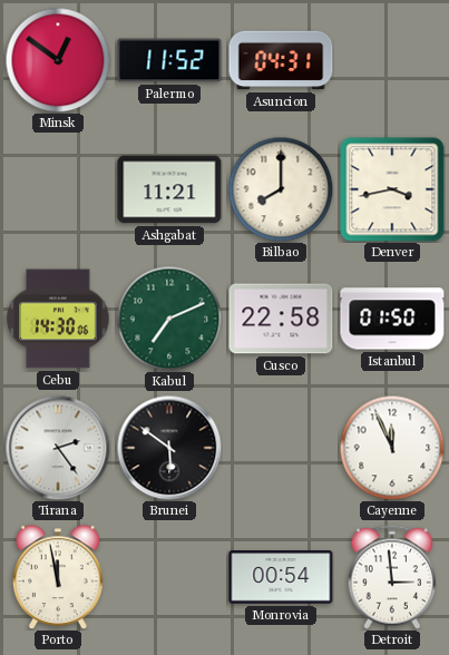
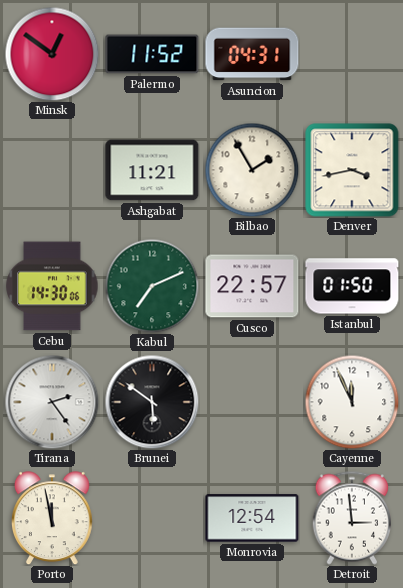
Bilbao: 8:00 -> 1:55 (252, 170)
Cusco: 22:58 -> 22:57 (252, 286)
Monrovia: 00:54 -> 12:54 (252, 518)
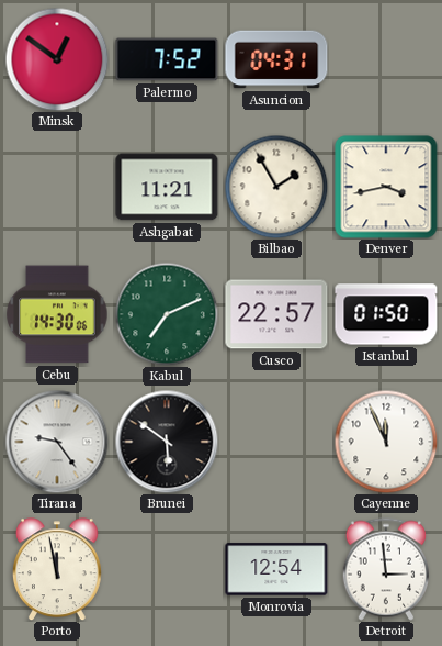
Palermo: 11:52 -> 7:52 (167, 59)
Tirana: 2:24 -> 9:24 (57, 442)
